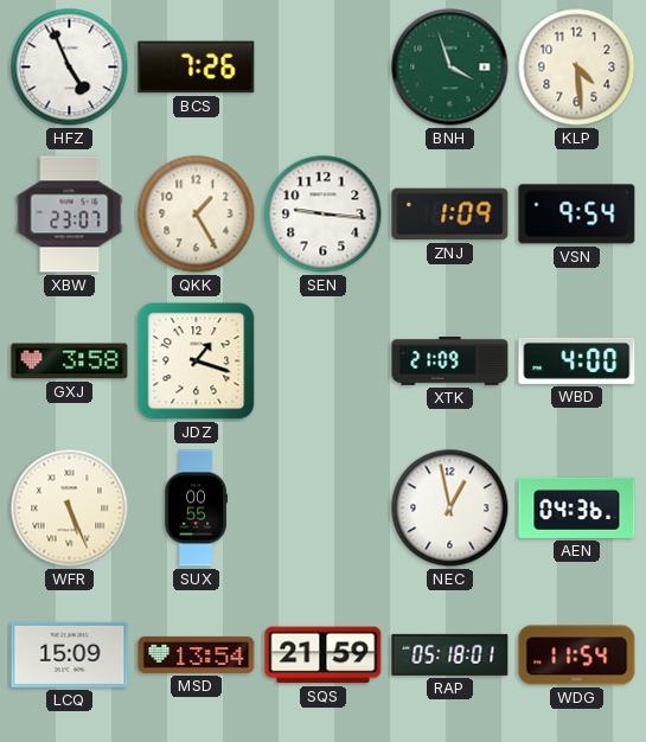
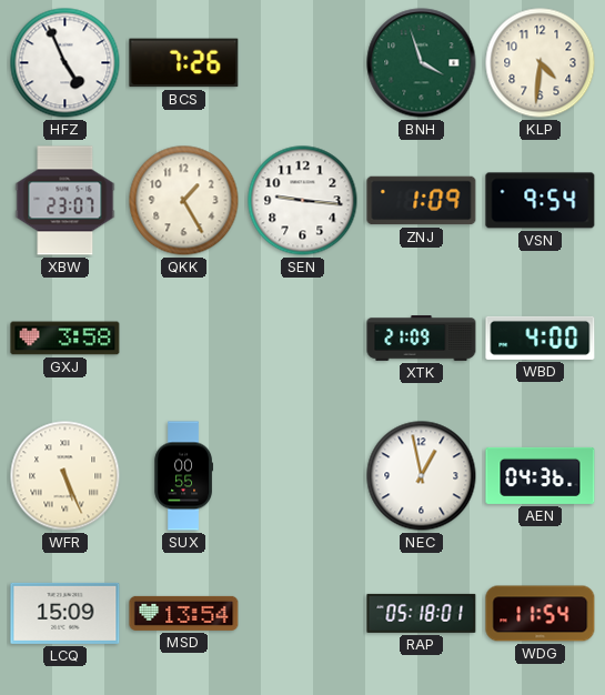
KLP: 4:29 -> 4:31 (541, 63)
JDZ: 1:18 -> none (197, 362)
SQS: 21:59 -> none (324, 655)
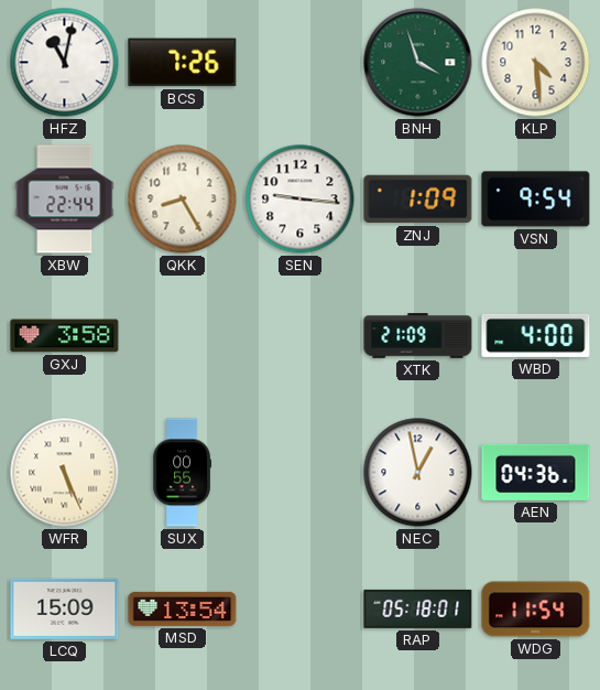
HFZ: 4:56 -> 11:02 (65, 63)
KLP: 4:31 -> 4:29 (536, 63)
XBW: 23:07 -> 22:44 (65, 200)
QKK: 1:25 -> 8:25 (183, 200)
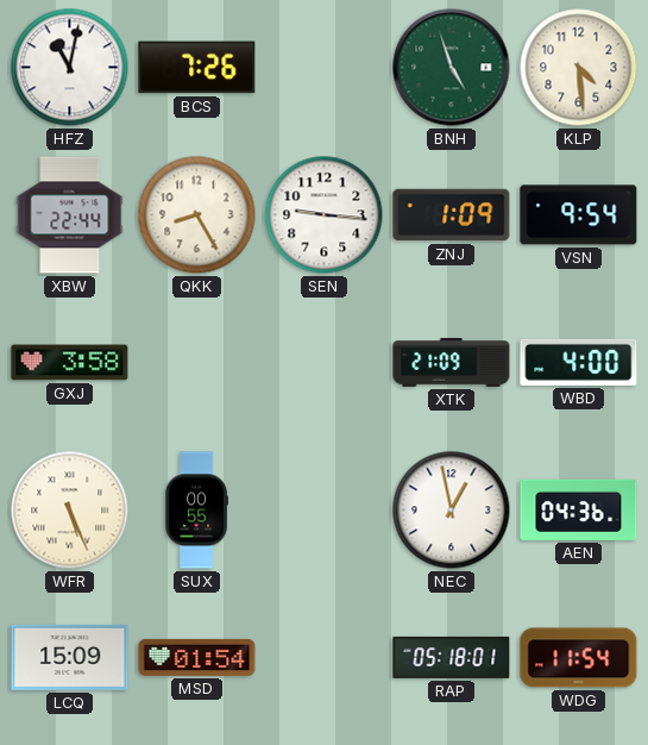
BNH: 3:57 -> 4:57 (452, 68)
MSD: 13:54 -> 01:54 (197, 657)
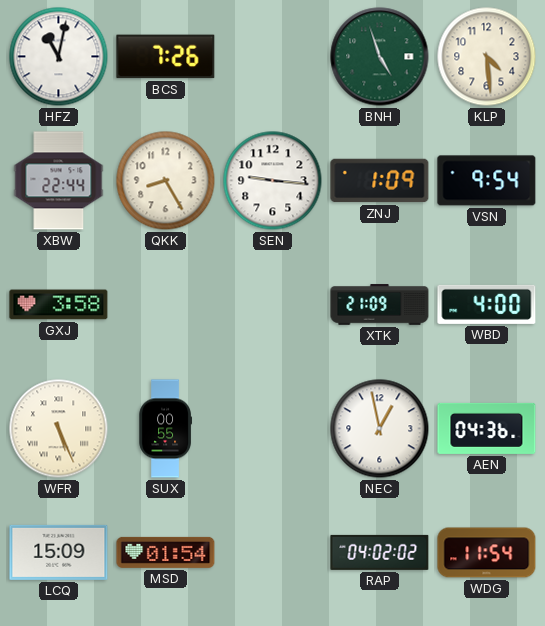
RAP: 05:18 -> 04:02 (380, 552)
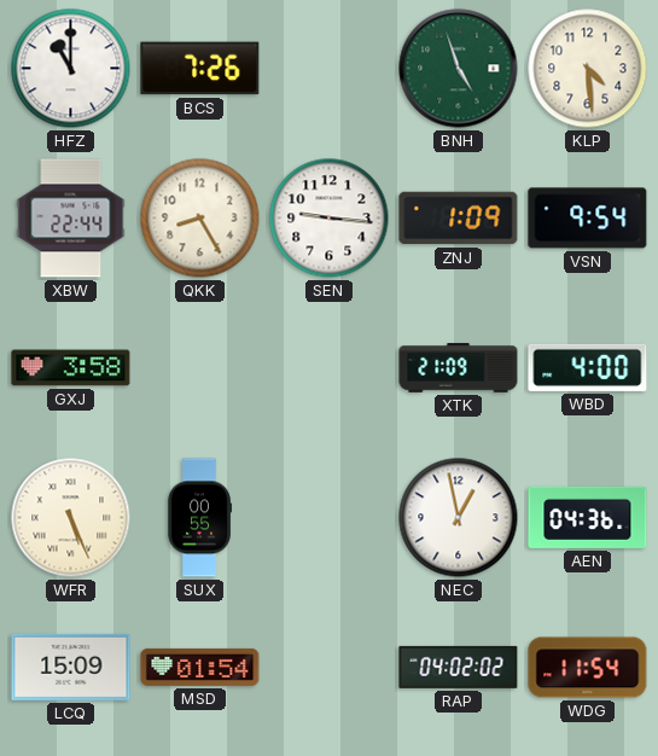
HFZ: 11:02 -> 11:00 (71, 69)
